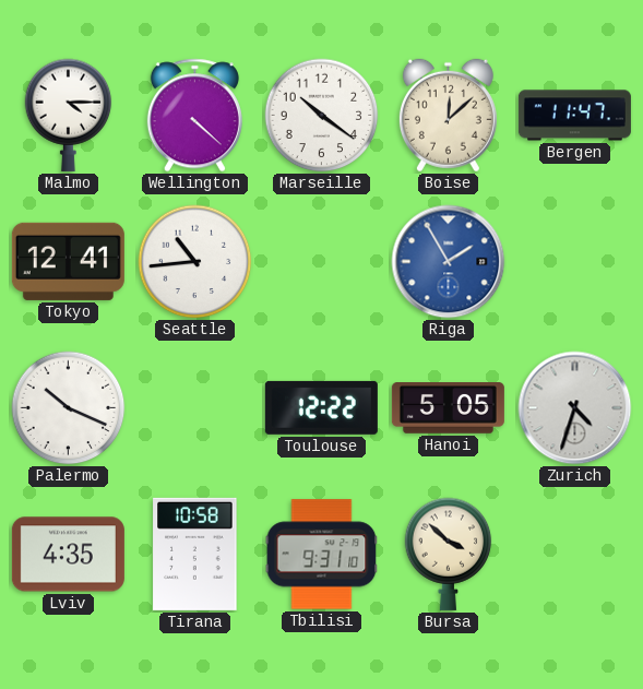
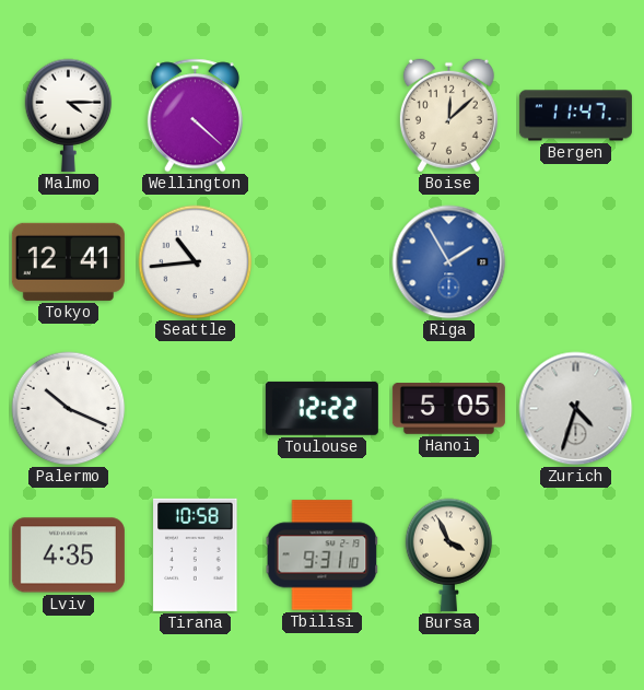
Marseille: 10:21 -> none (322, 116)
Bursa: 3:52 -> 3:56 (449, 554)
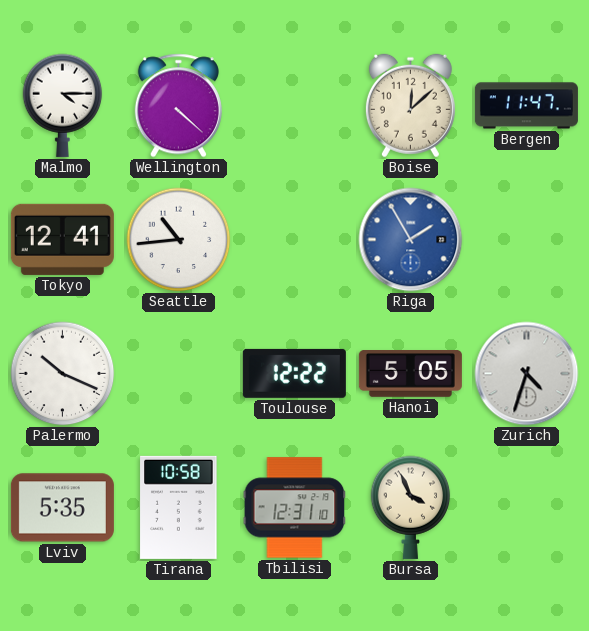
Lviv: 4:35 -> 5:35 (62, 508)
Tbilisi: 9:31 -> 12:31 (295, 508)
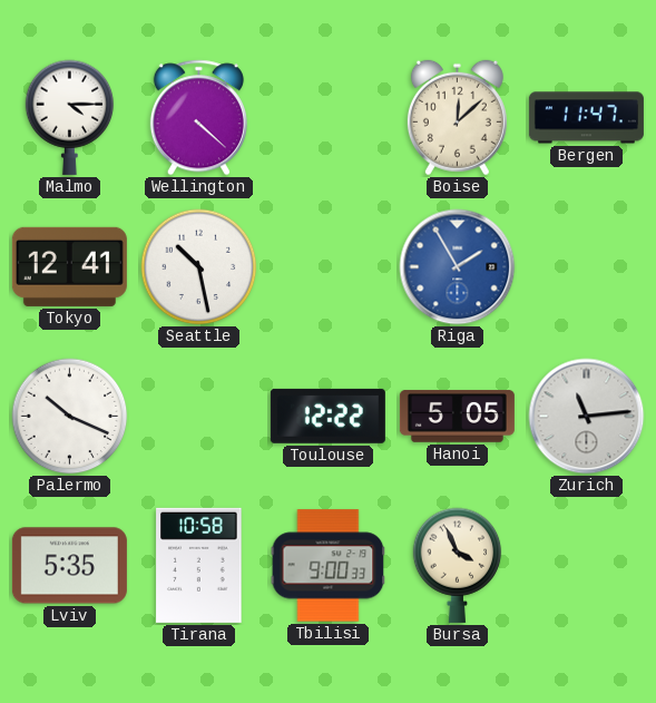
Seattle: 10:44 -> 10:28 (199, 267)
Zurich: 4:33 -> 11:14 (587, 417)
Tbilisi: 12:31 -> 9:00 (329, 566)
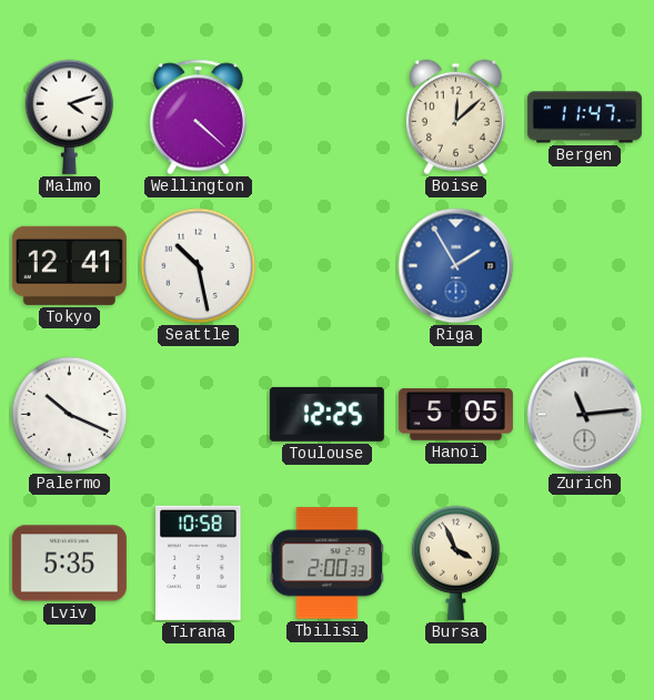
Malmo: 4:15 -> 4:12 (70, 116)
Toulouse: 12:22 -> 12:25 (326, 414)
Tbilisi: 9:00 -> 2:00 (328, 564)
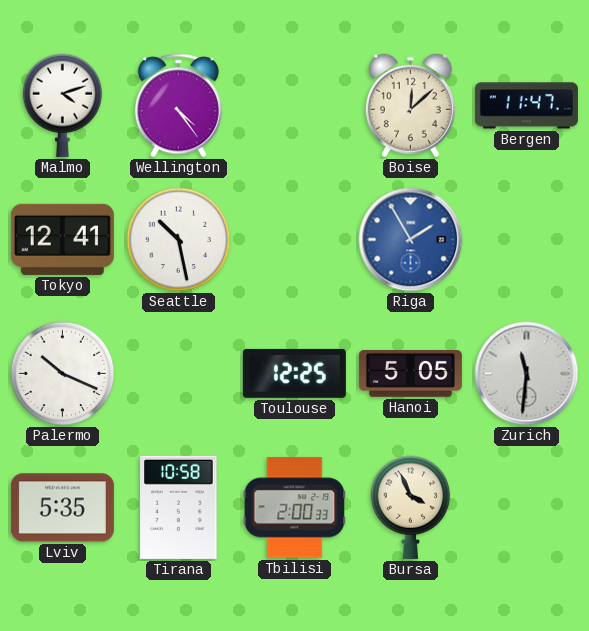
Wellington: 4:22 -> 4:24 (178, 106)
Zurich: 11:14 -> 11:31 (527, 374)
